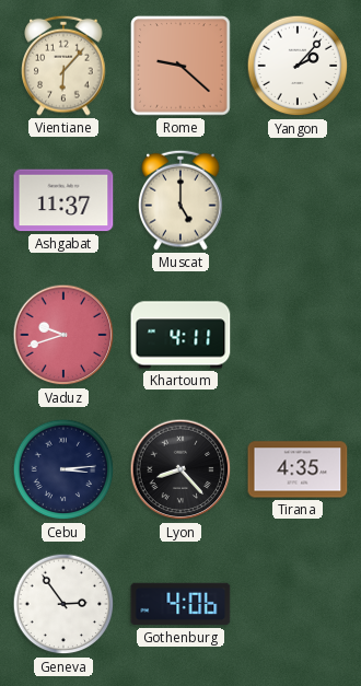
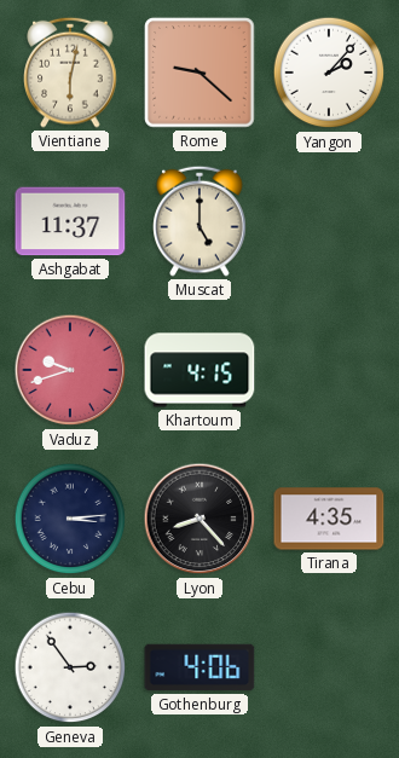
Vientiane: 6:07 -> 6:02 (70, 73)
Khartoum: 4:11 -> 4:15 (199, 370)
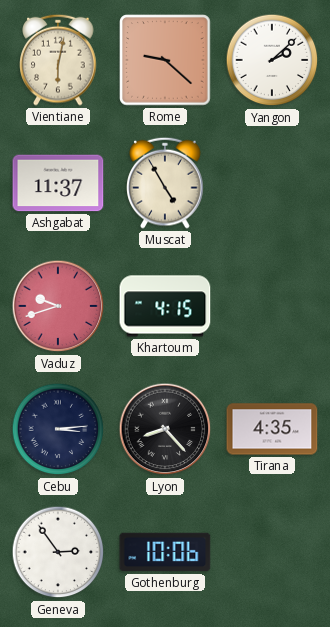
Yangon: 2:07 -> 2:08 (272, 60)
Muscat: 5:00 -> 4:55 (165, 183)
Gothenburg: 4:06 -> 10:06 (165, 552)
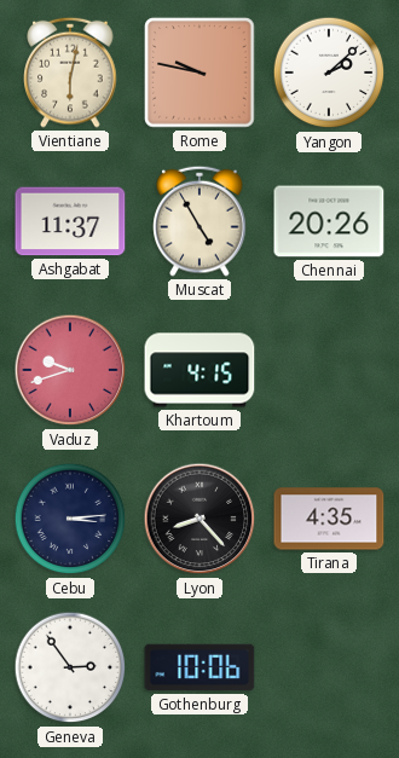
Rome: 9:22 -> 9:47 (199, 73)
Chennai: none -> 20:26 (329, 221)
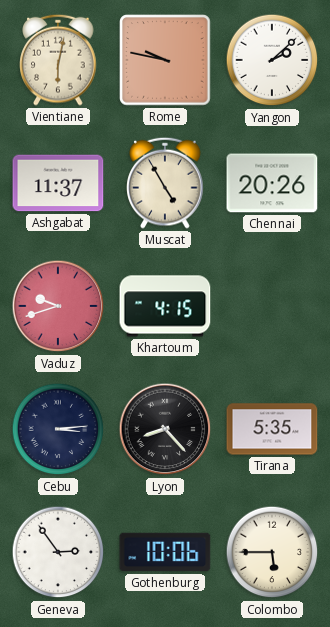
Tirana: 4:35 -> 5:35 (272, 429)
Colombo: none -> 5:45 (272, 552)
